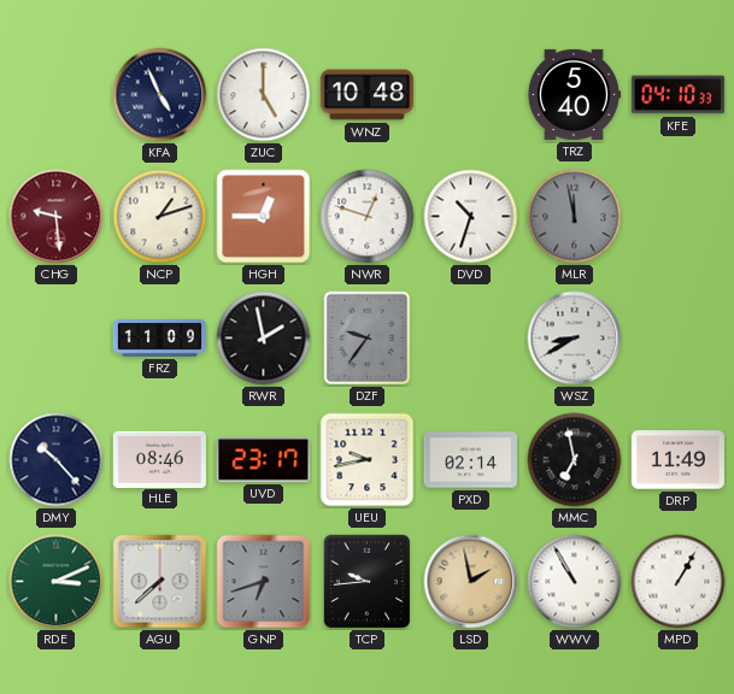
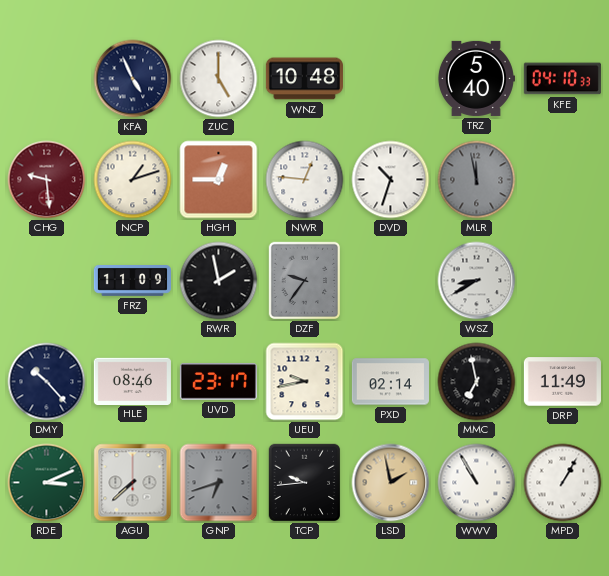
NWR: 12:48 -> 12:46 (305, 180)
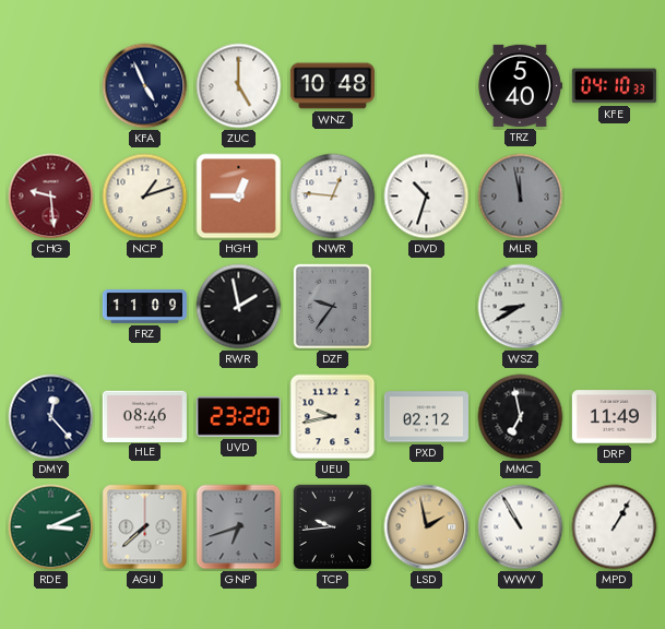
DMY: 10:23 -> 12:23 (51, 417)
UVD: 23:17 -> 23:20 (238, 417)
PXD: 02:14 -> 02:12 (426, 417)
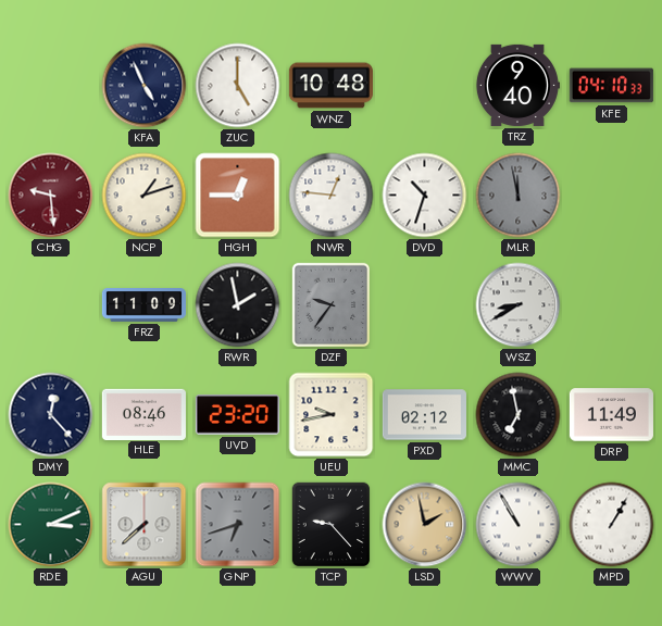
TRZ: 5:40 -> 9:40 (517, 85)
TCP: 9:44 -> 9:23 (332, 525)
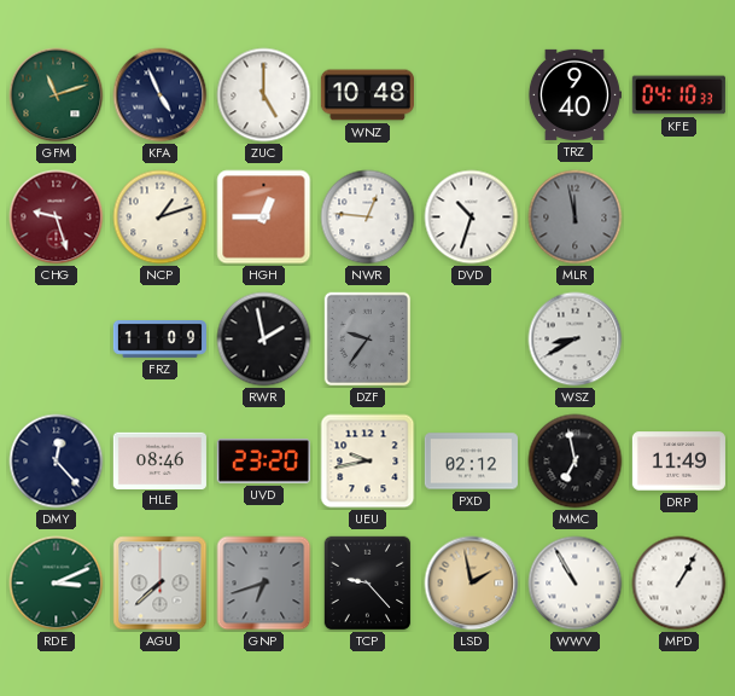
GFM: none -> 11:12 (57, 95)
CHG: 9:29 -> 9:27 (57, 217)
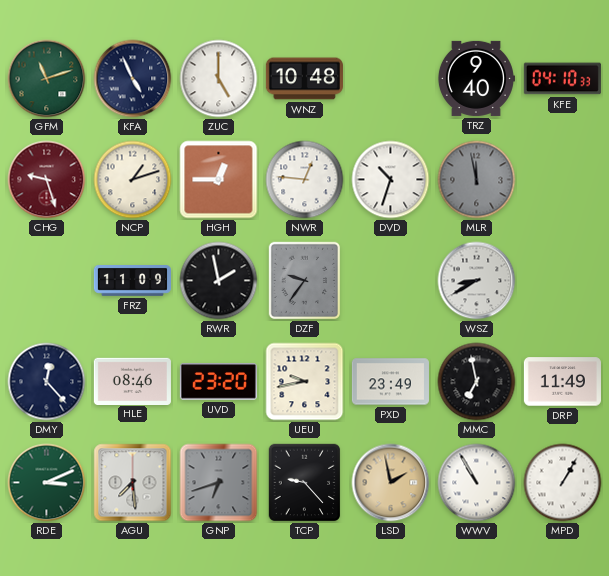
PXD: 02:12 -> 23:49 (390, 382)
AGU: 7:38 -> 7:29 (133, 483)
